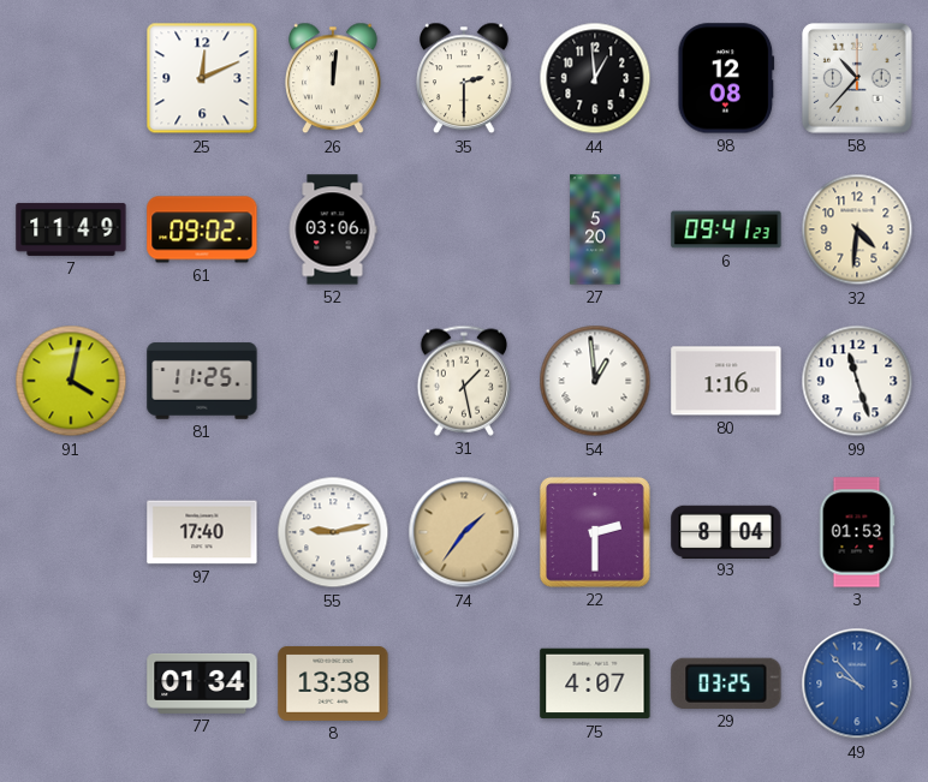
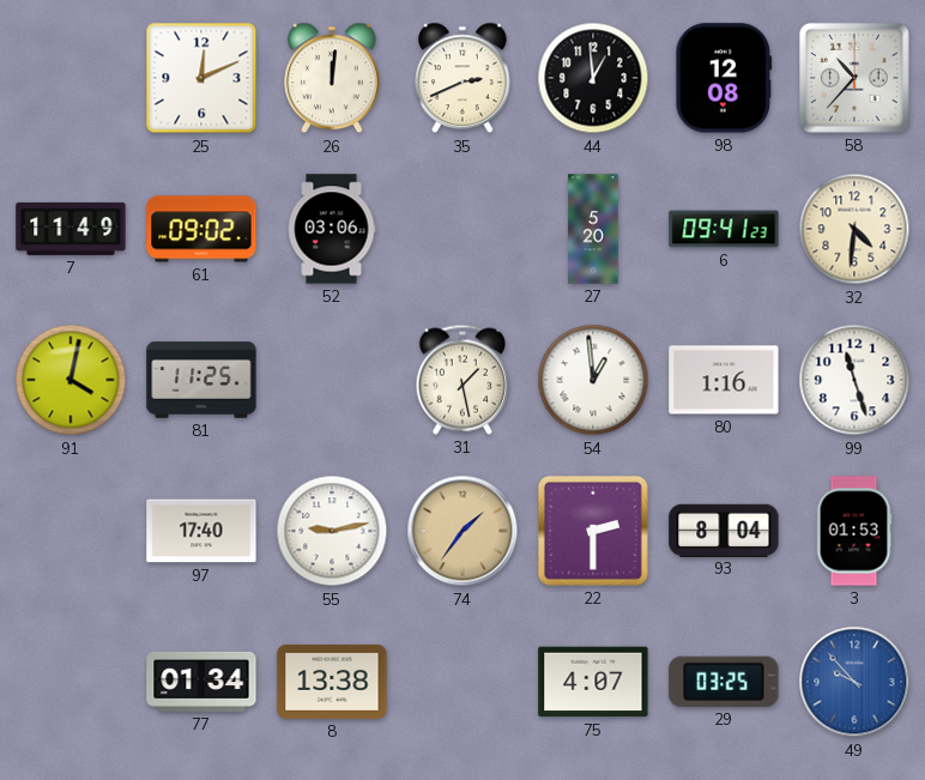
35: 2:30 -> 2:41 (464, 78)
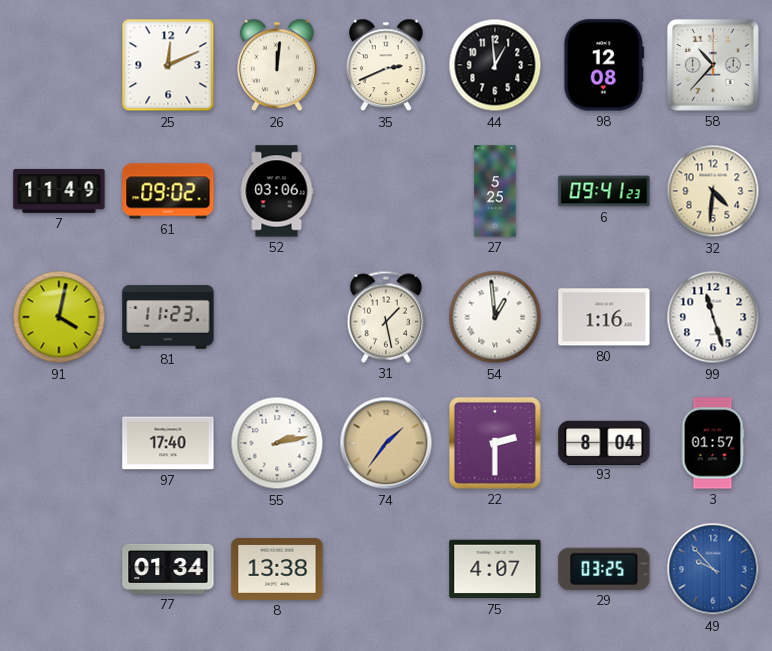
27: 5:20 -> 5:25 (495, 191)
81: 11:25 -> 11:23 (168, 317)
55: 9:13 -> 2:13 (277, 443)
3: 01:53 -> 01:57 (713, 443)
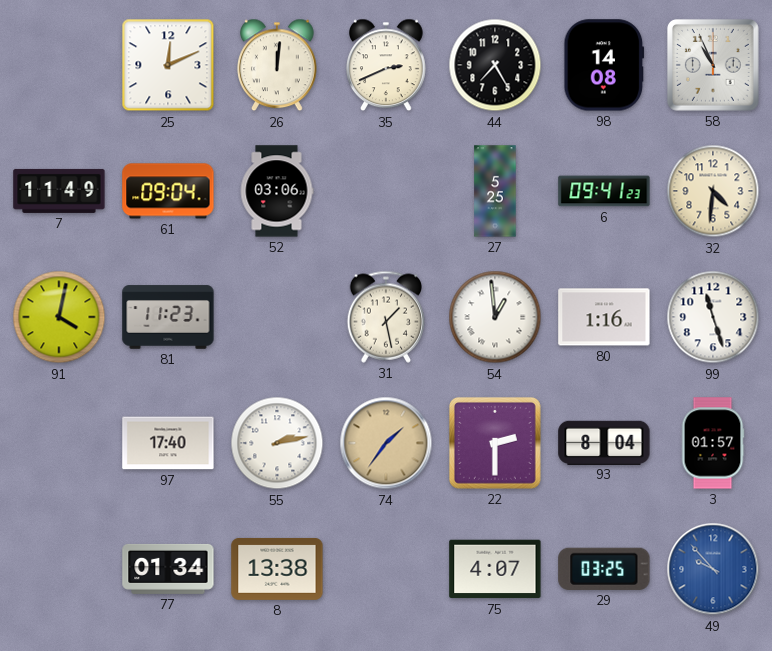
44: 12:59 -> 7:25 (495, 65)
98: 12:08 -> 14:08 (604, 65)
58: 10:37 -> 10:56 (713, 65)
61: 09:02 -> 09:04 (168, 191)
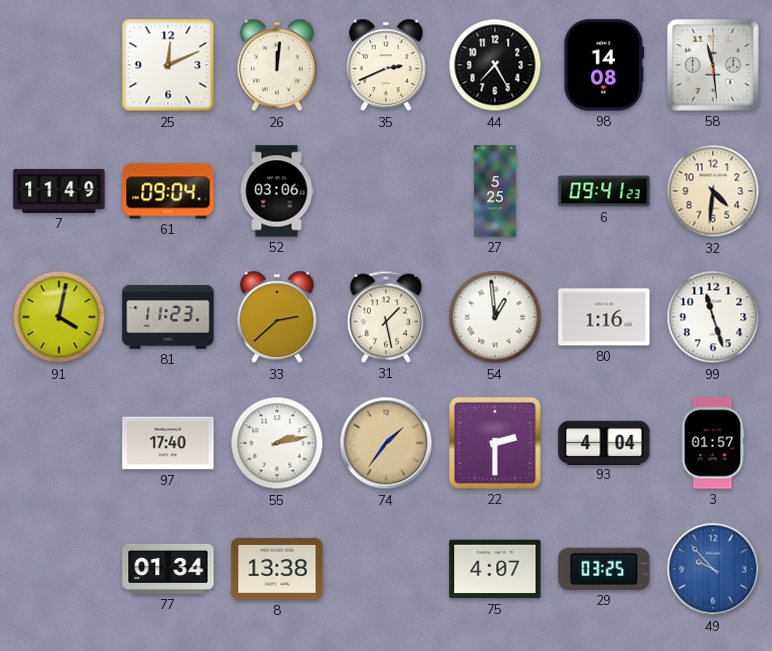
58: 10:56 -> 11:29 (713, 65)
33: none -> 2:38 (278, 317)
93: 8:04 -> 4:04 (604, 442)
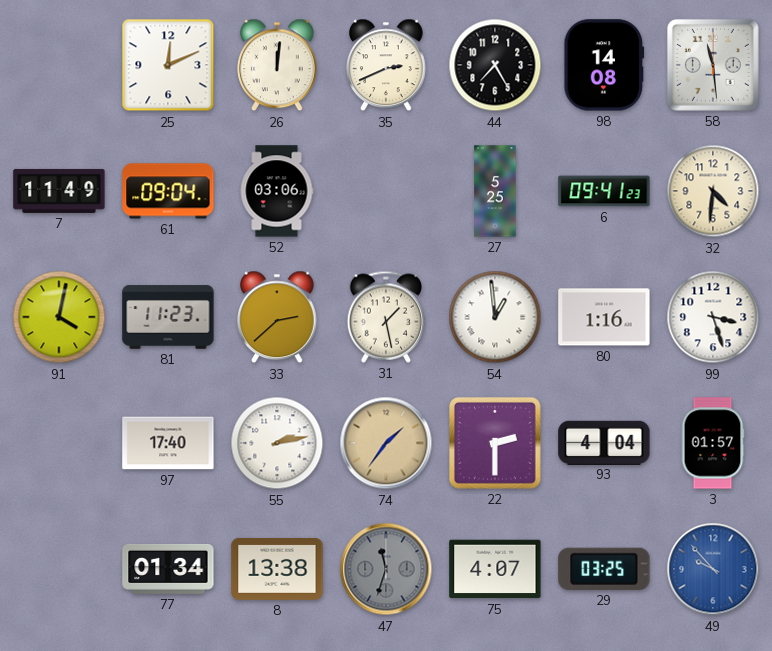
99: 11:27 -> 3:27 (713, 317)
47: none -> 11:33 (386, 569)
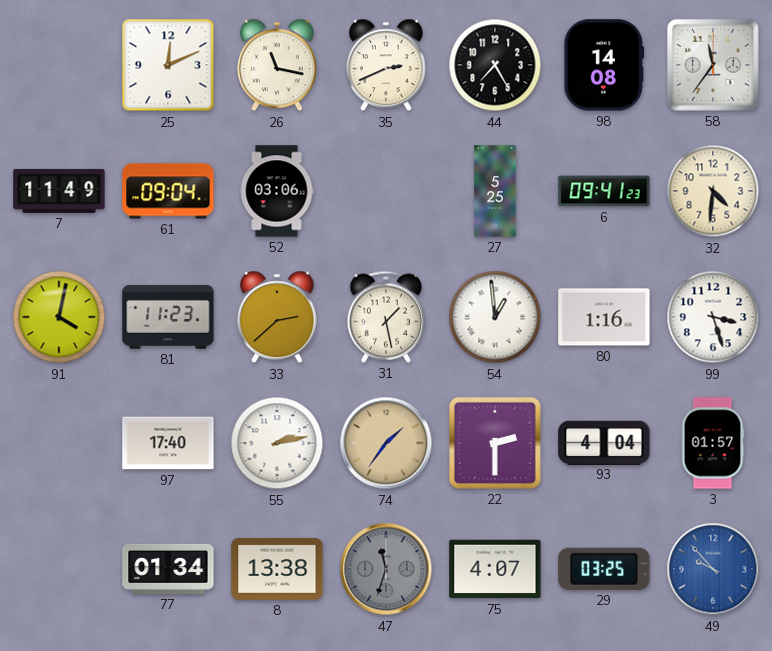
26: 12:01 -> 11:17 (278, 65)
58: 11:29 -> 11:36 (713, 65)
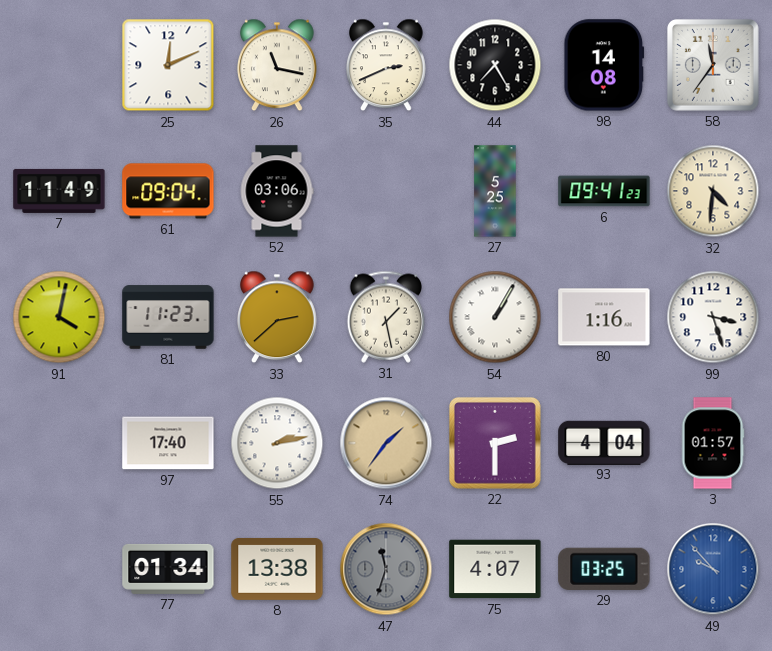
54: 12:59 -> 1:05 (495, 317)
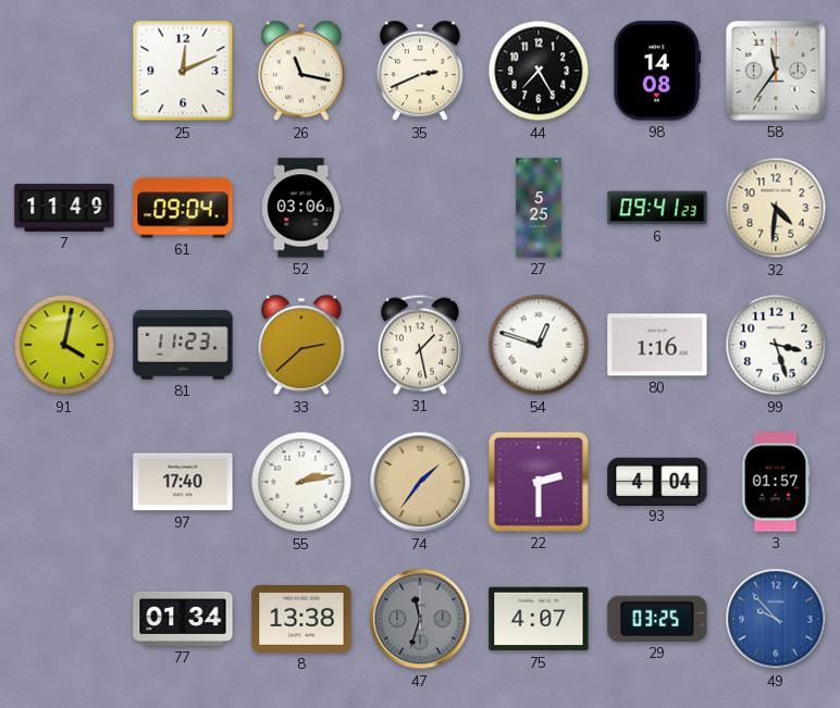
54: 1:05 -> 12:48 (539, 345)
